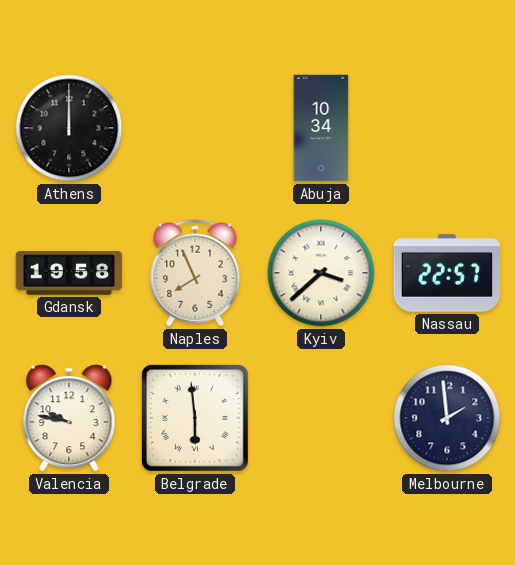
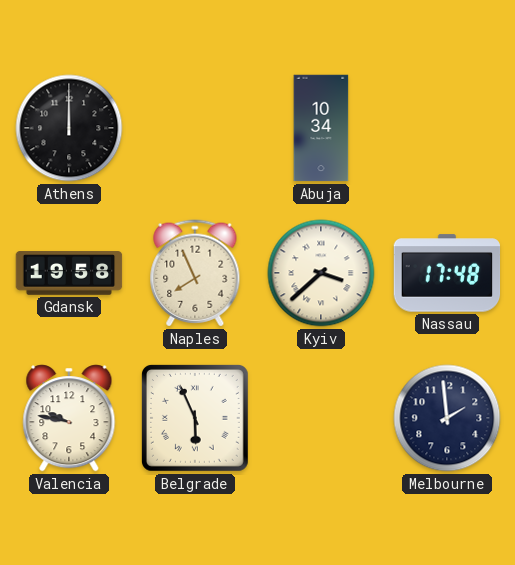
Nassau: 22:57 -> 17:48 (447, 273)
Belgrade: 5:59 -> 5:56 (195, 418)
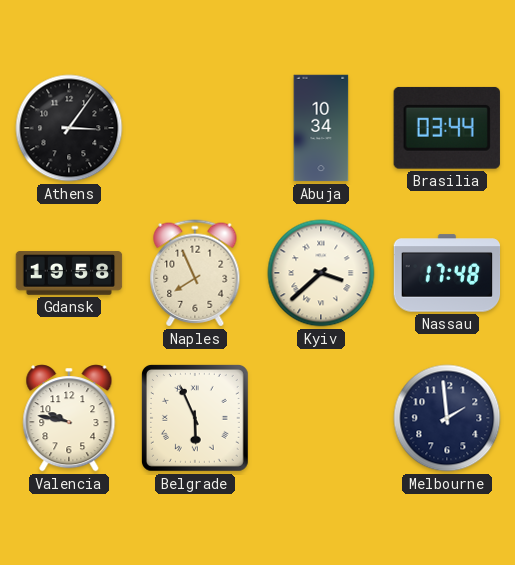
Athens: 12:00 -> 3:06 (69, 128)
Brasilia: none -> 03:44 (447, 128)
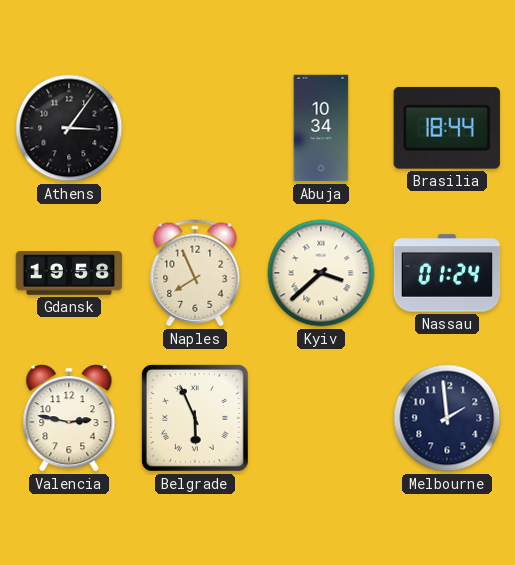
Brasilia: 03:44 -> 18:44 (447, 128)
Nassau: 17:48 -> 01:24 (447, 273)
Valencia: 9:47 -> 2:47 (69, 418)
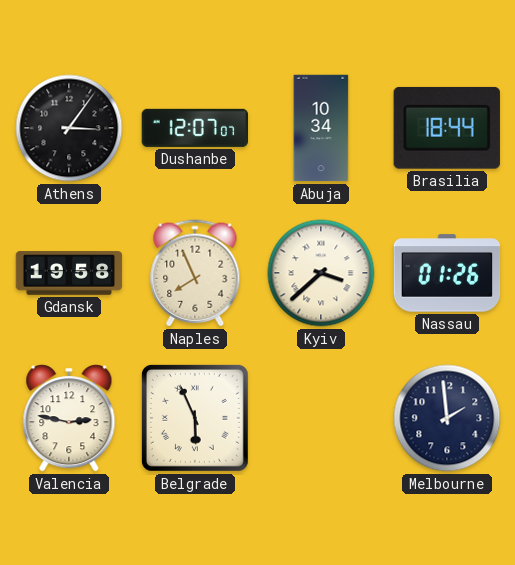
Dushanbe: none -> 12:07 (194, 128)
Nassau: 01:24 -> 01:26 (447, 273)
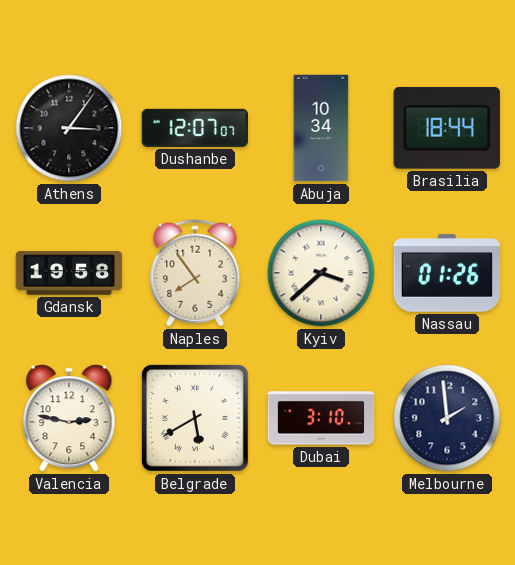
Naples: 7:56 -> 7:54 (195, 273)
Belgrade: 5:56 -> 5:40 (195, 418)
Dubai: none -> 3:10 (321, 418)
